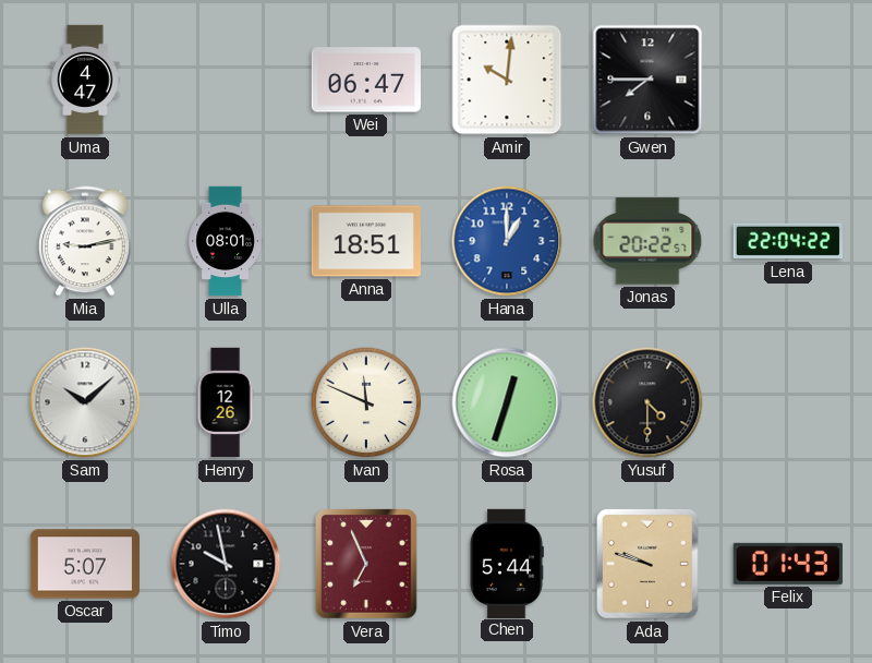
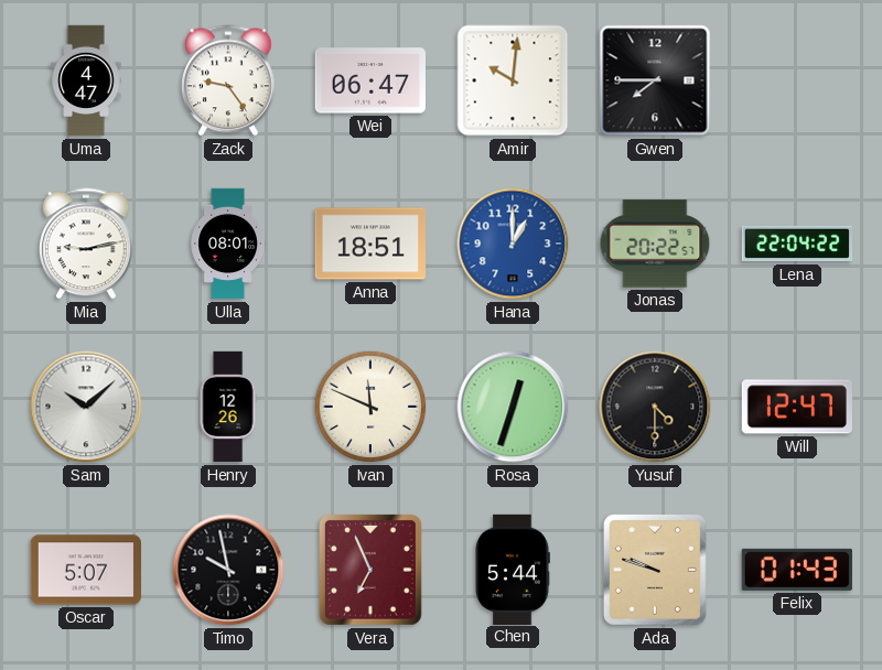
Zack: none -> 9:24 (229, 80)
Will: none -> 12:47 (797, 407)
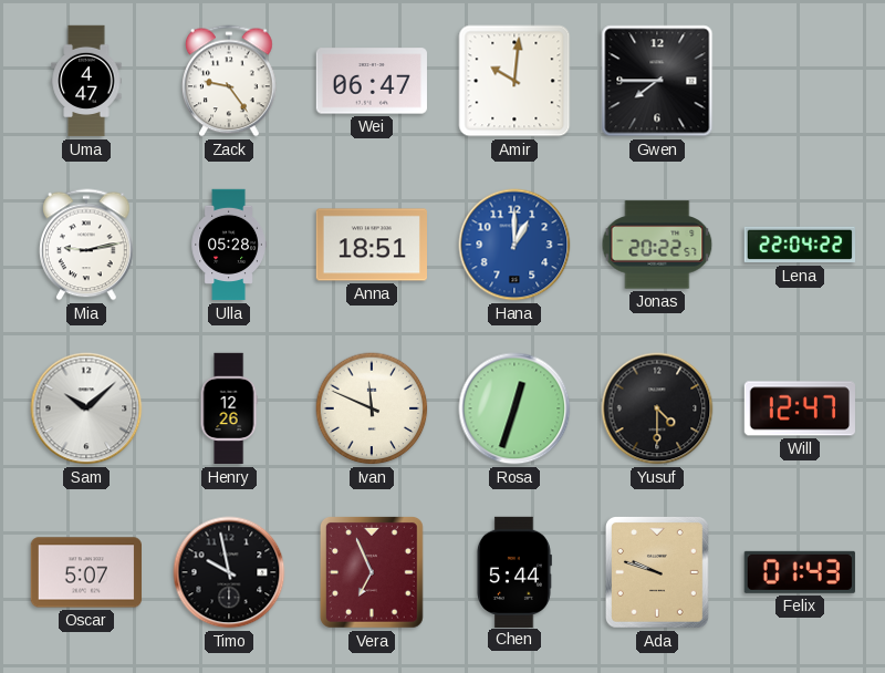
Ulla: 08:01 -> 05:28 (229, 245)
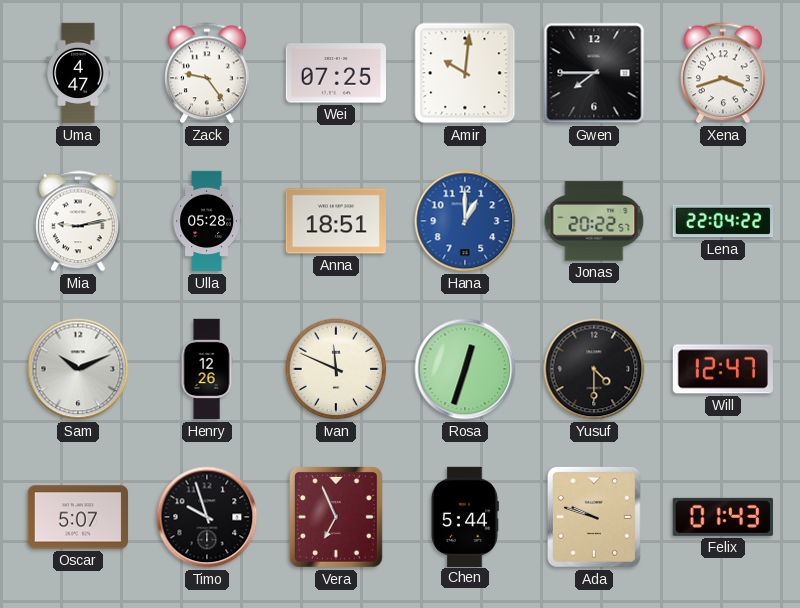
Wei: 06:47 -> 07:25 (336, 73)
Xena: none -> 3:42 (724, 73)
Sam: 10:08 -> 10:11 (78, 369)
Timo: 9:58 -> 9:57 (207, 517)
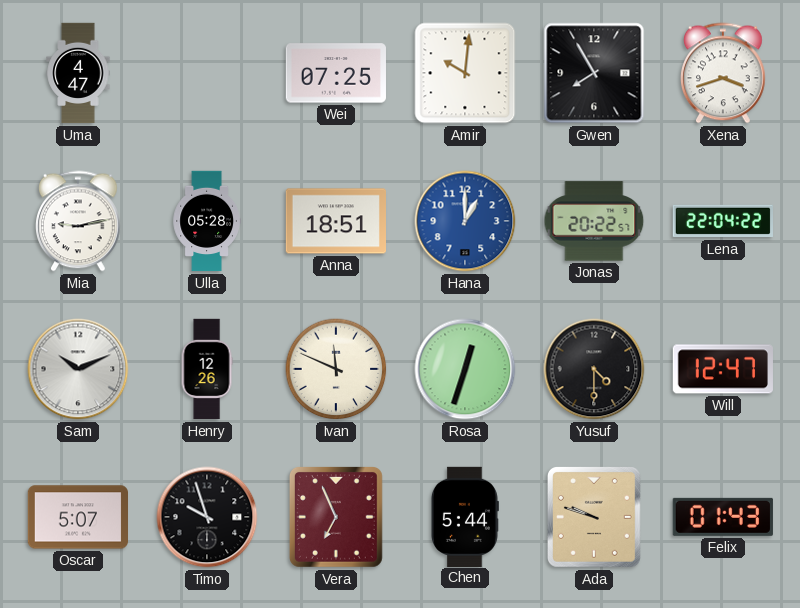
Zack: 9:24 -> none (208, 73)
Gwen: 7:45 -> 7:55 (594, 73)
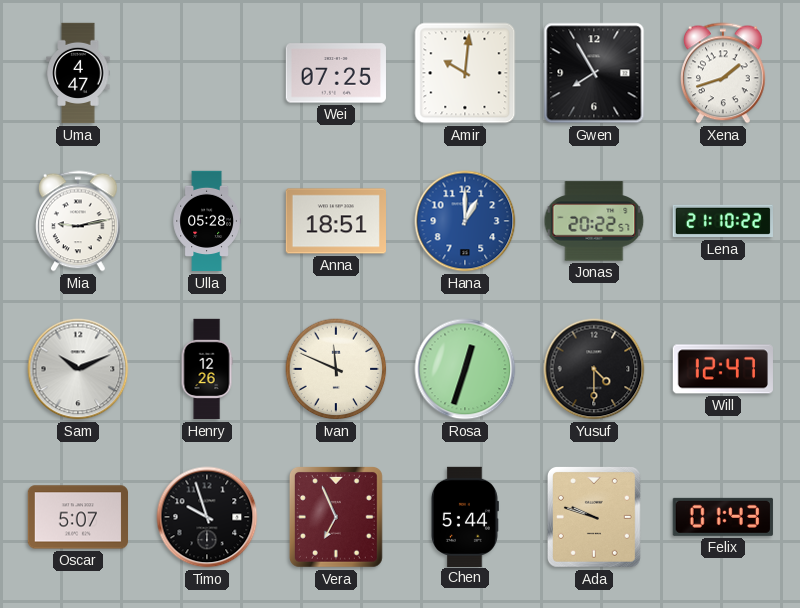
Xena: 3:42 -> 1:42 (724, 73)
Lena: 22:04 -> 21:10 (722, 221)
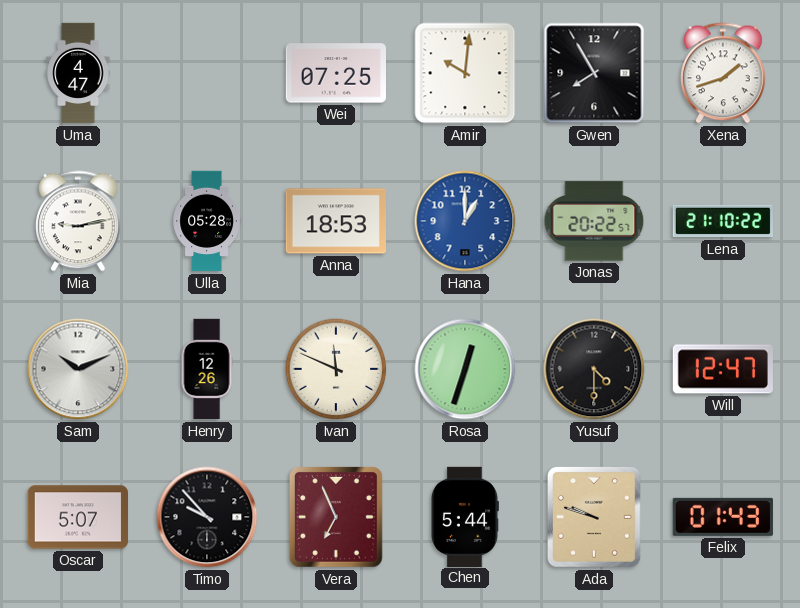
Anna: 18:51 -> 18:53 (335, 221)
Timo: 9:57 -> 9:53 (207, 517)
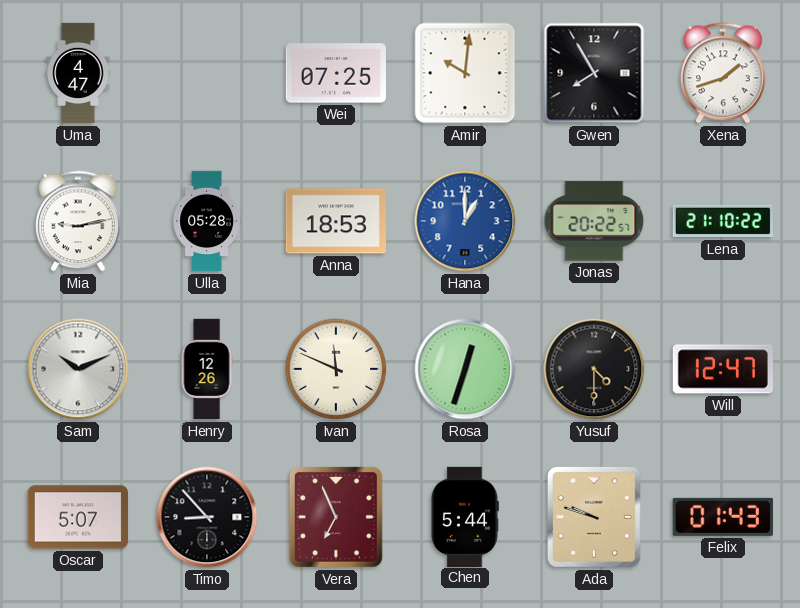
Timo: 9:53 -> 8:53 (207, 517)
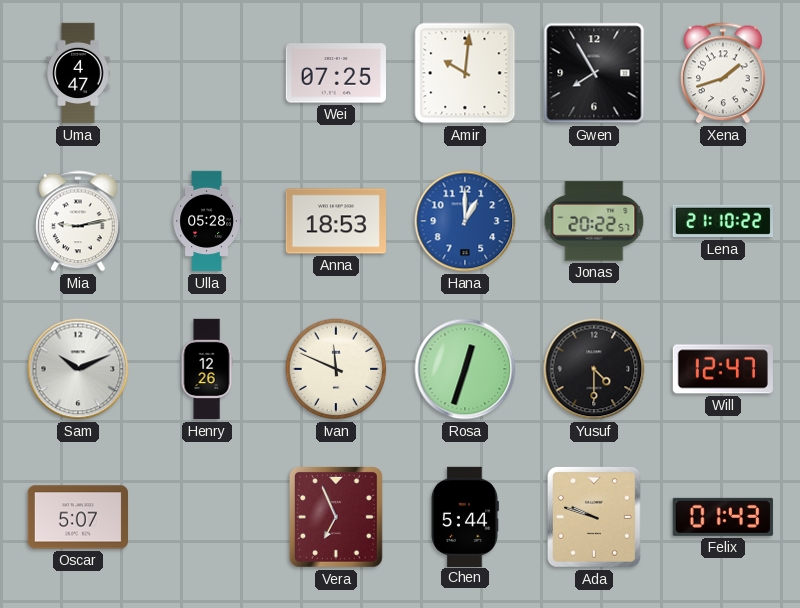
Timo: 8:53 -> none (207, 517)
